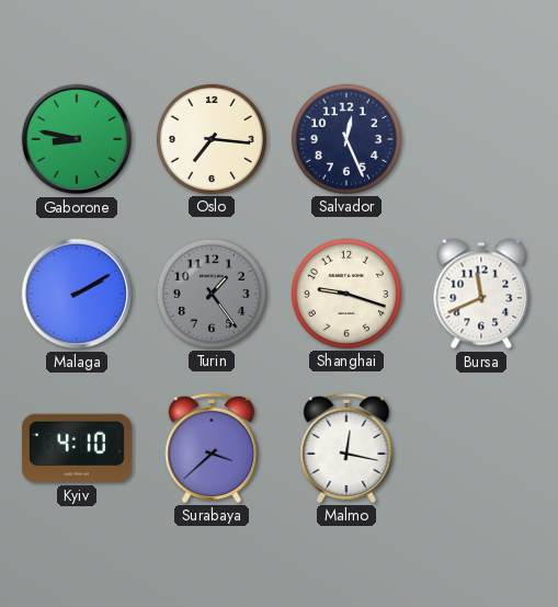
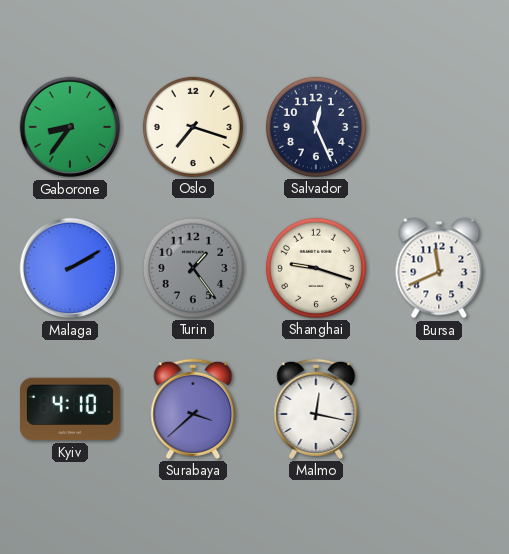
Gaborone: 8:47 -> 8:36 (70, 127)
Oslo: 7:16 -> 7:18 (193, 127)
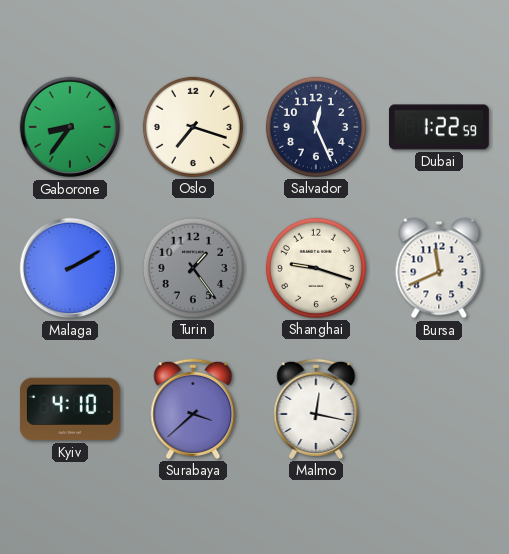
Dubai: none -> 1:22 (439, 127)
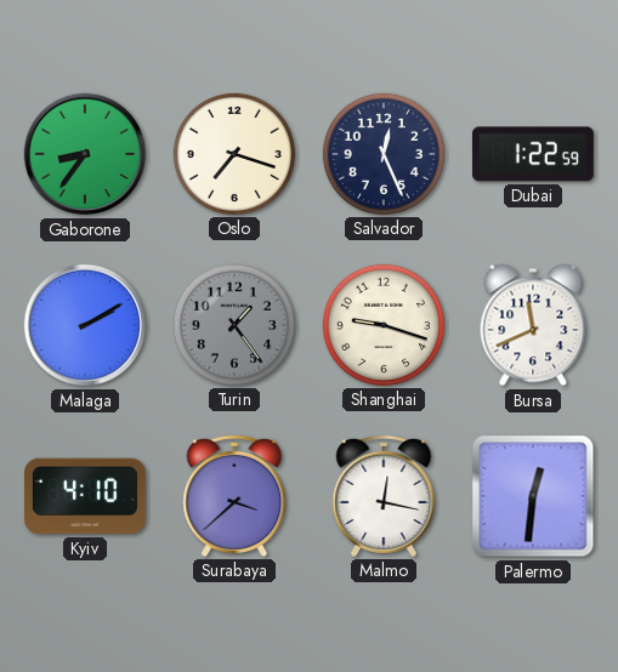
Palermo: none -> 12:31 (533, 496)
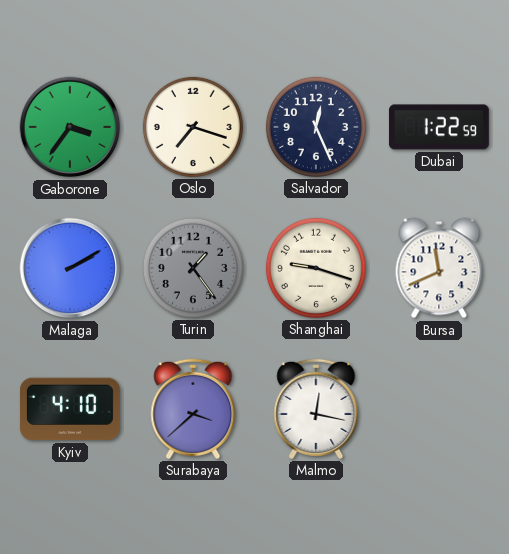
Gaborone: 8:36 -> 3:36 (70, 127)
Palermo: 12:31 -> none (533, 496)
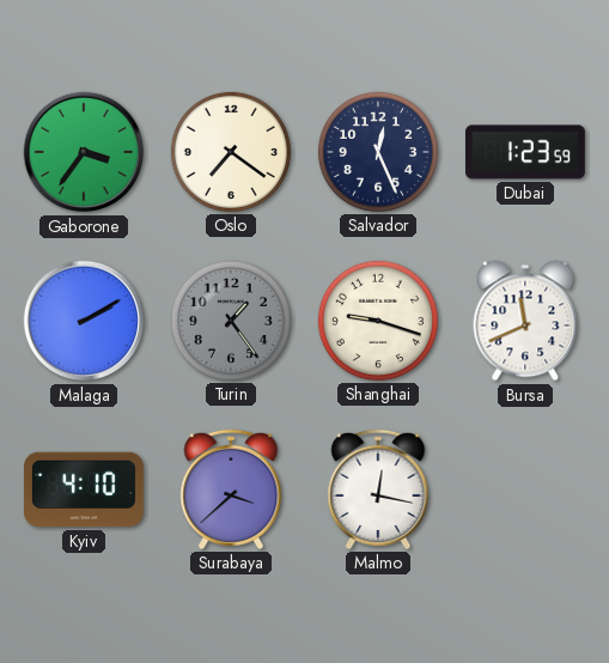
Oslo: 7:18 -> 7:21 (231, 152)
Dubai: 1:22 -> 1:23 (525, 152)
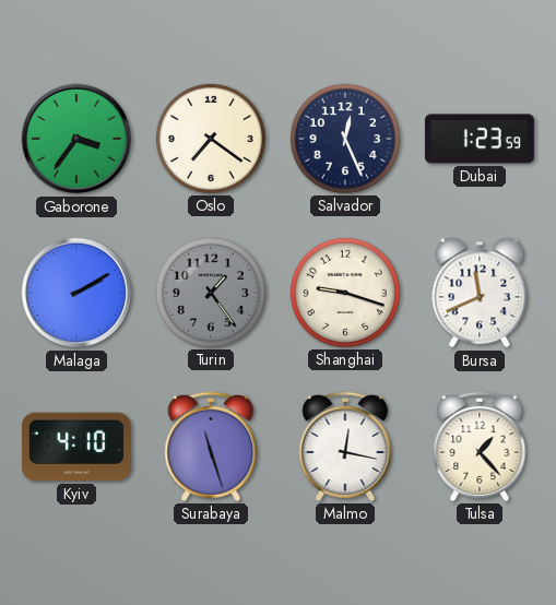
Surabaya: 3:38 -> 11:27 (211, 447)
Tulsa: none -> 1:23 (480, 447)
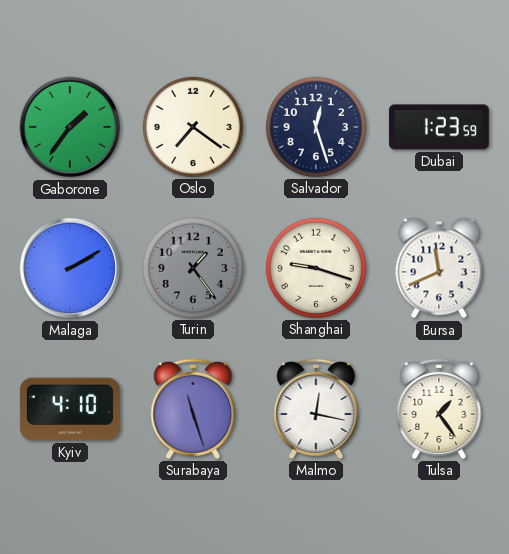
Gaborone: 3:36 -> 1:36 (70, 127)
Salvador: 12:26 -> 12:27 (316, 127)
Tulsa: 1:23 -> 1:24 (439, 409)
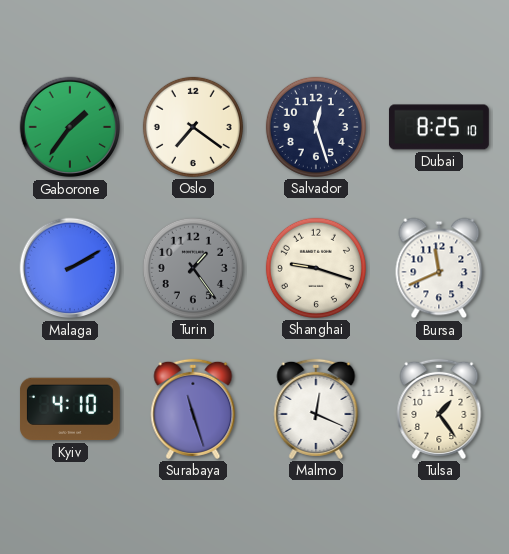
Dubai: 1:23 -> 8:25 (439, 127)
Malmo: 12:17 -> 12:19 (316, 409)
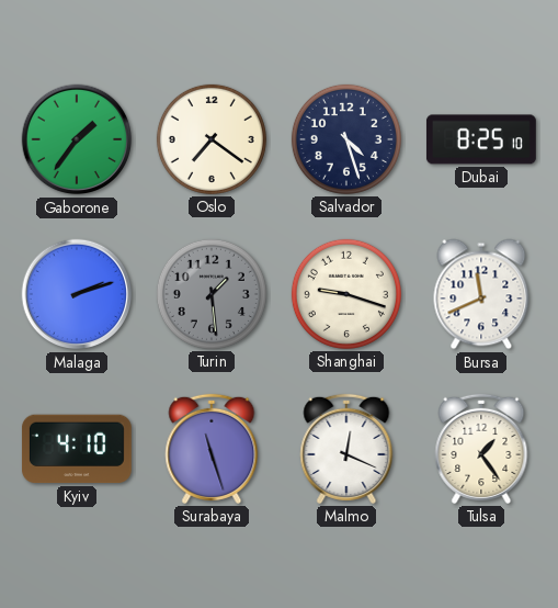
Salvador: 12:27 -> 4:27 (346, 139)
Malaga: 2:10 -> 2:12 (77, 294)
Turin: 1:24 -> 1:29 (212, 294)
